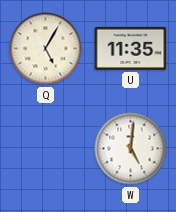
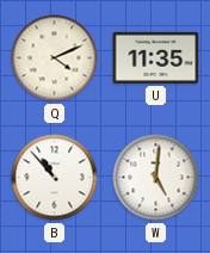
Q: 5:05 -> 4:11 (55, 58)
B: none -> 10:53 (55, 178)
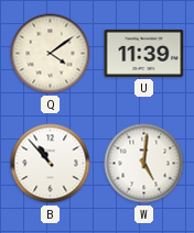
Q: 4:11 -> 4:09 (51, 54)
U: 11:35 -> 11:39 (144, 53)
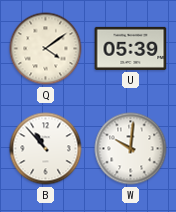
U: 11:39 -> 05:39 (131, 48)
W: 5:01 -> 10:01 (131, 149)
